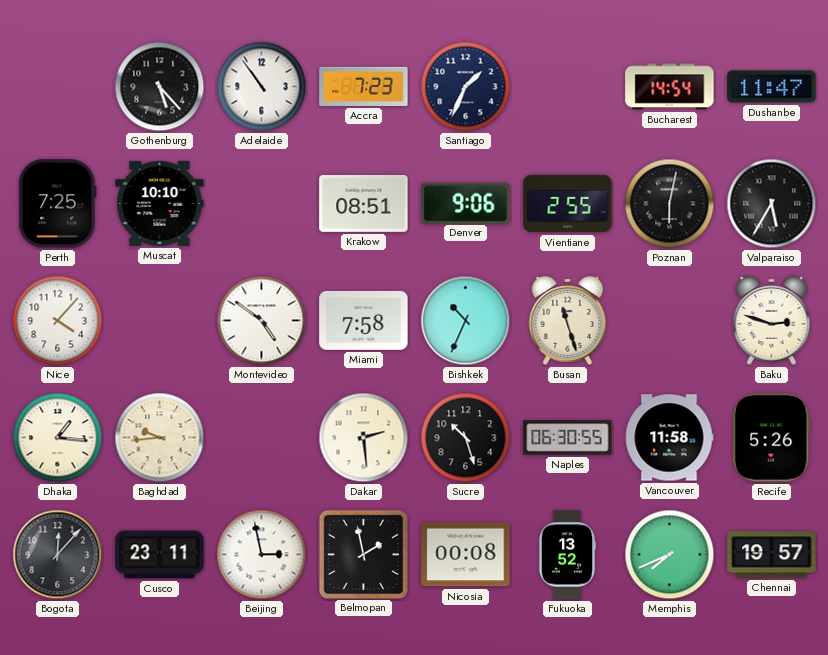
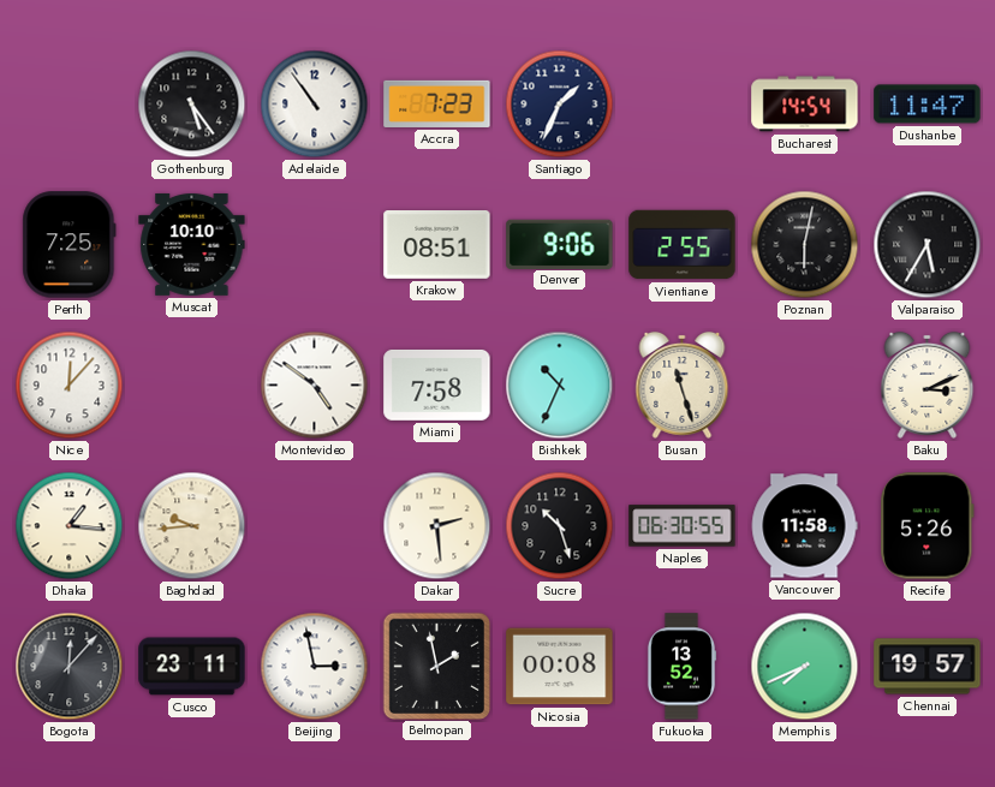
Gothenburg: 5:23 -> 5:24 (192, 105)
Nice: 4:07 -> 12:07 (70, 386)
Baku: 2:48 -> 3:11 (928, 384)
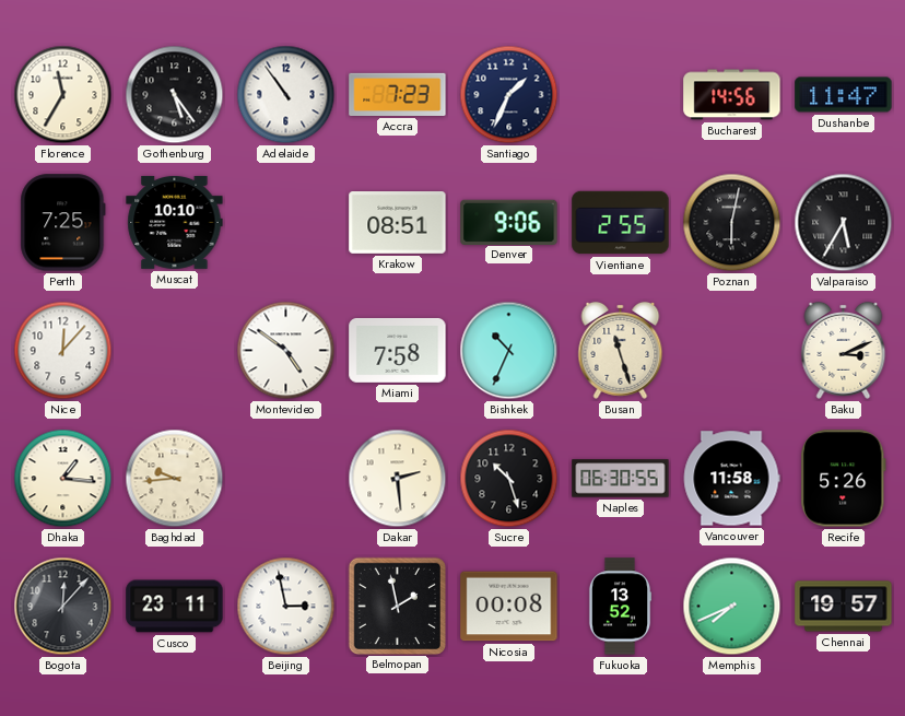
Florence: none -> 11:35 (63, 95)
Bucharest: 14:54 -> 14:56 (732, 95)
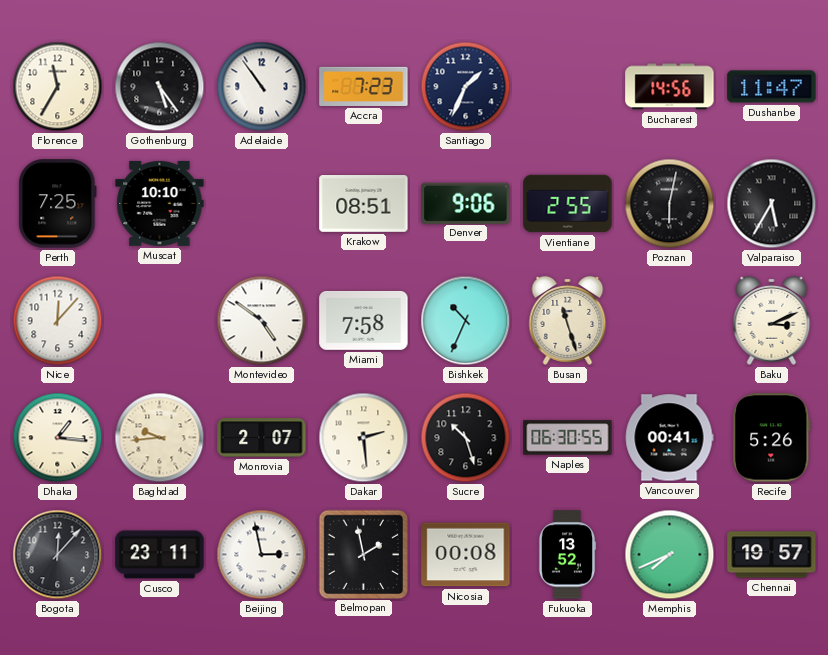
Monrovia: none -> 2:07 (262, 438)
Vancouver: 11:58 -> 00:41 (669, 438)
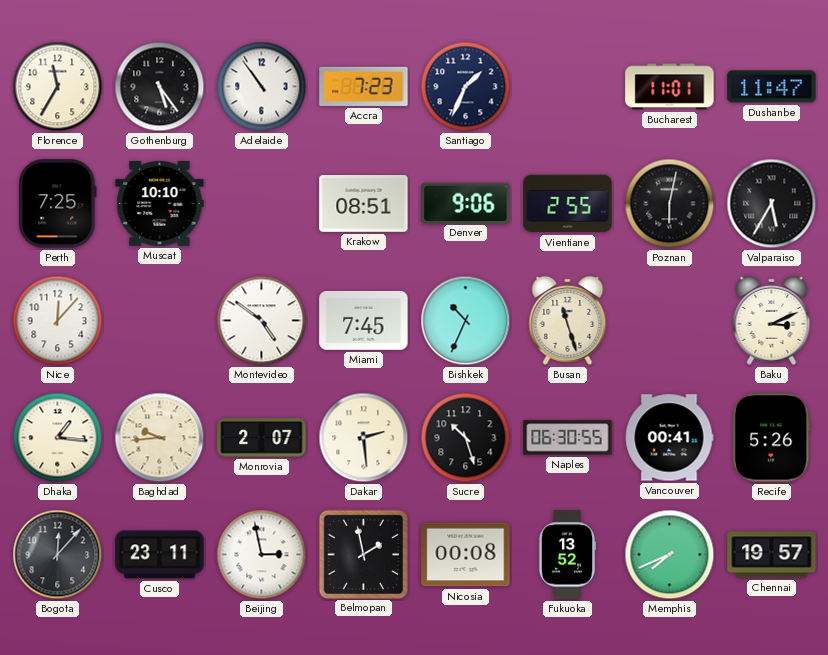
Bucharest: 14:56 -> 11:01 (670, 87)
Miami: 7:58 -> 7:45 (364, 320)
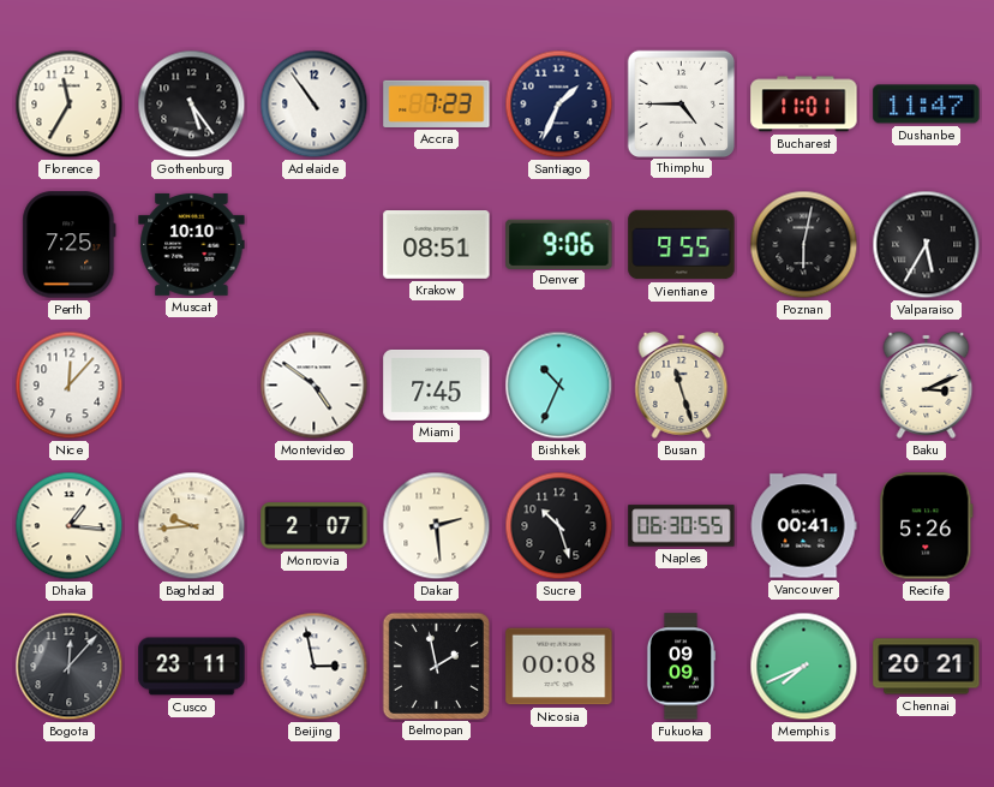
Thimphu: none -> 4:45 (681, 103)
Vientiane: 2:55 -> 9:55 (682, 245)
Fukuoka: 13:52 -> 09:09 (681, 667)
Chennai: 19:57 -> 20:21 (927, 667)
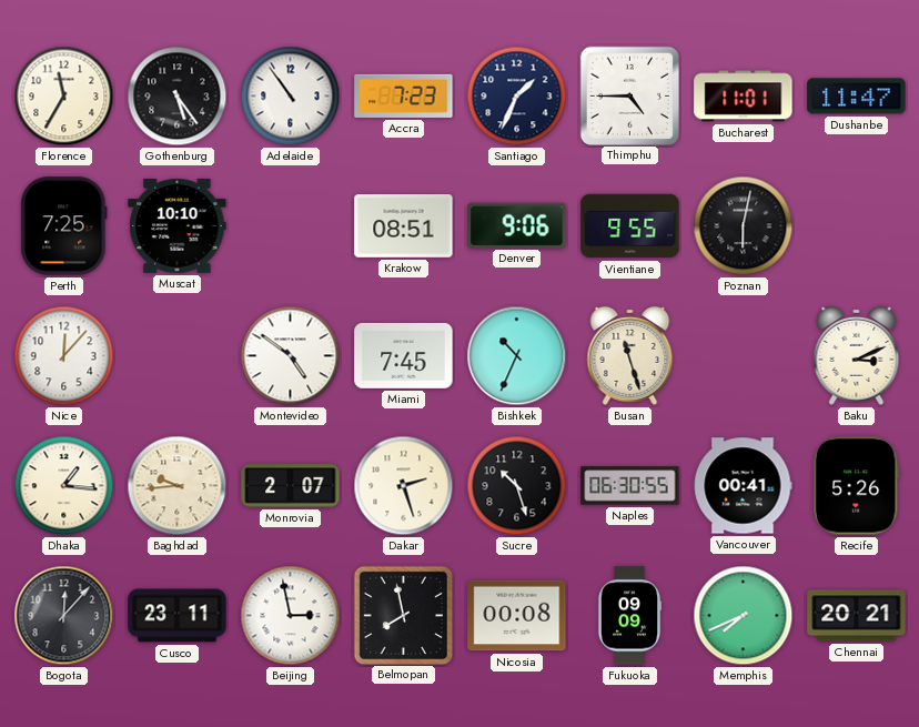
Valparaiso: 5:35 -> none (927, 245)
Dakar: 2:29 -> 2:27 (404, 486)
Belmopan: 1:58 -> 7:58 (403, 615)
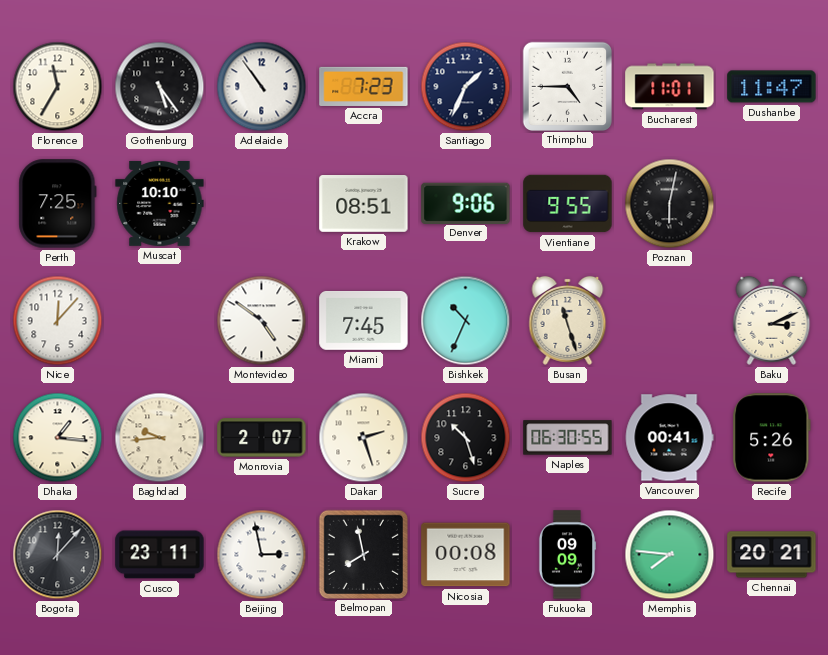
Memphis: 7:41 -> 7:46 (670, 555)
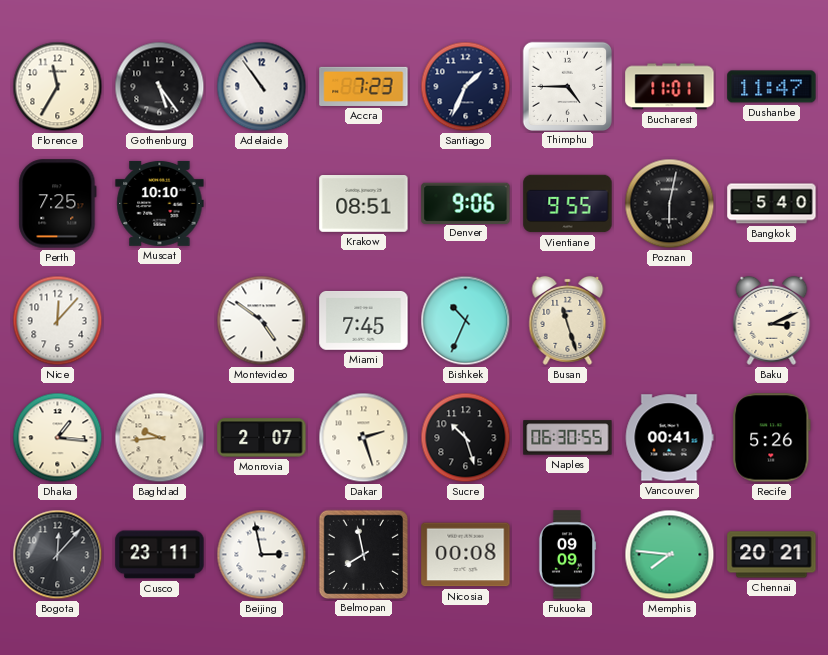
Bangkok: none -> 5:40 (772, 204)
